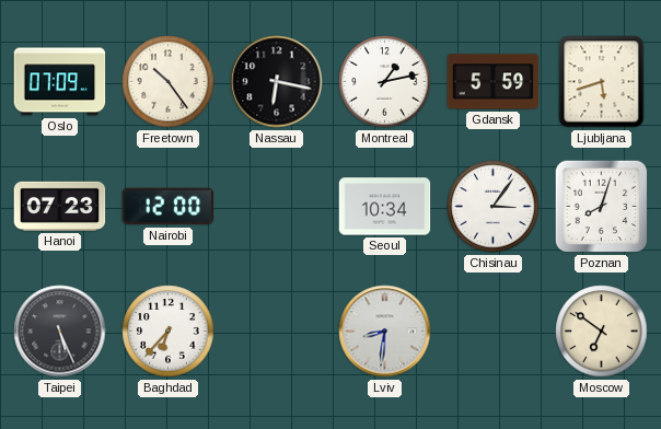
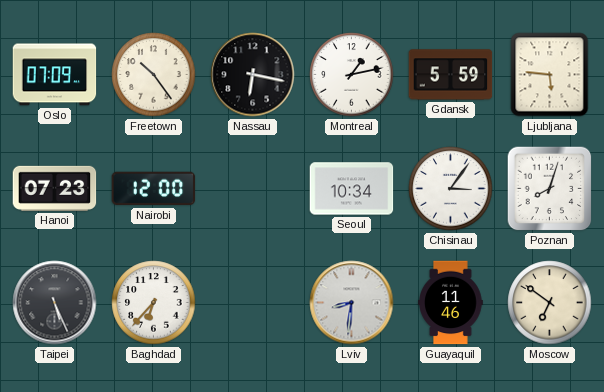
Ljubljana: 5:42 -> 5:46 (550, 75)
Guayaquil: none -> 11:46 (451, 303)
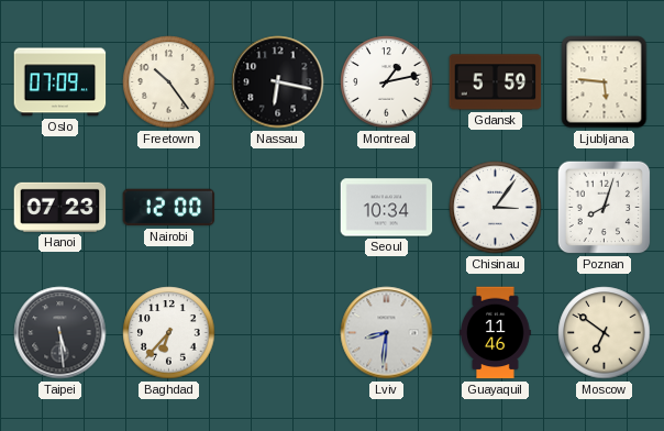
Taipei: 5:26 -> 5:29 (60, 333)
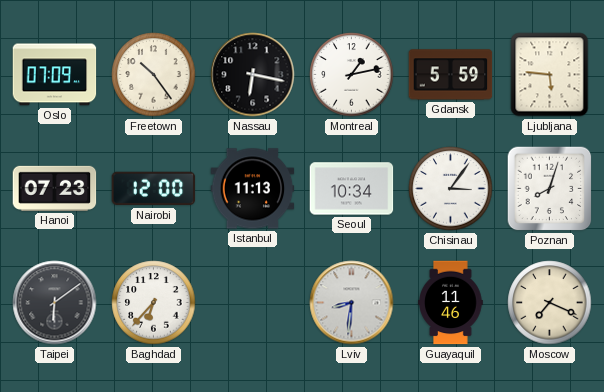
Istanbul: none -> 11:13 (253, 189)
Taipei: 5:29 -> 6:09 (55, 303)
Moscow: 6:51 -> 7:19 (550, 303)
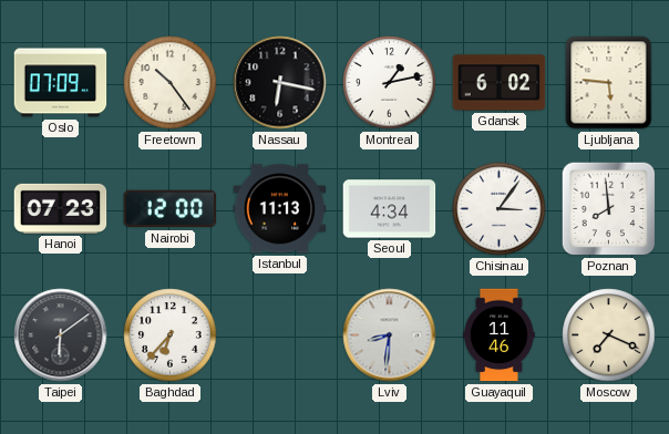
Gdansk: 5:59 -> 6:02 (500, 83)
Seoul: 10:34 -> 4:34 (390, 209)
Poznan: 8:03 -> 7:59 (609, 209)
